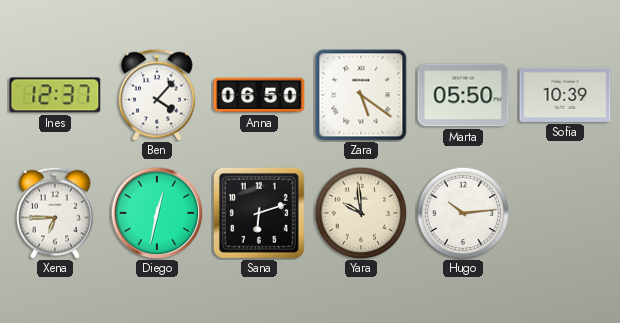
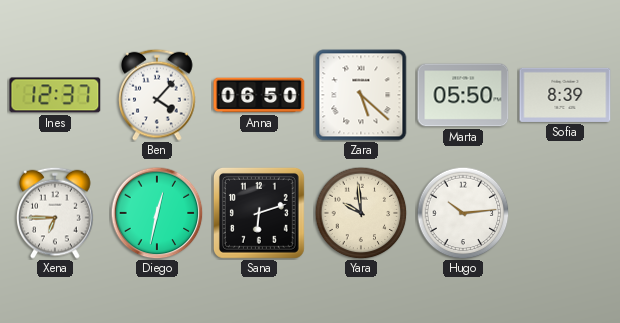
Zara: 5:21 -> 5:22 (361, 95)
Sofia: 10:39 -> 8:39 (565, 95)
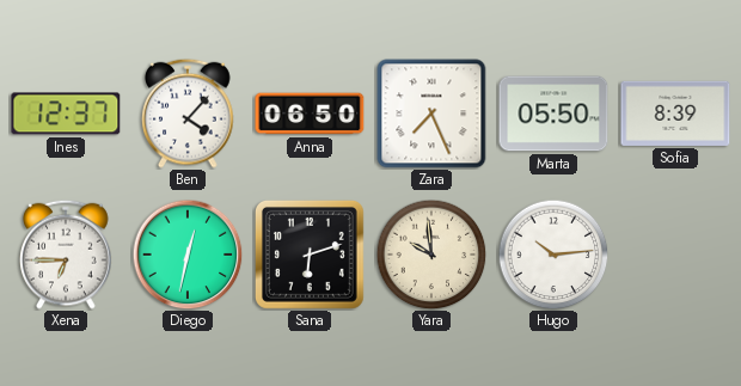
Zara: 5:22 -> 7:26 (431, 114)
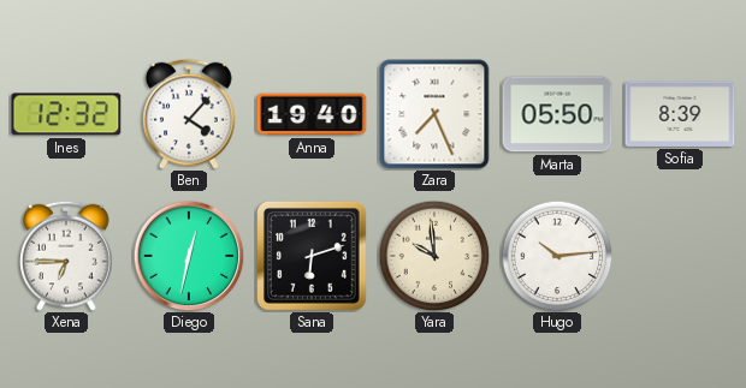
Ines: 12:37 -> 12:32 (66, 114)
Anna: 06:50 -> 19:40 (312, 114)
